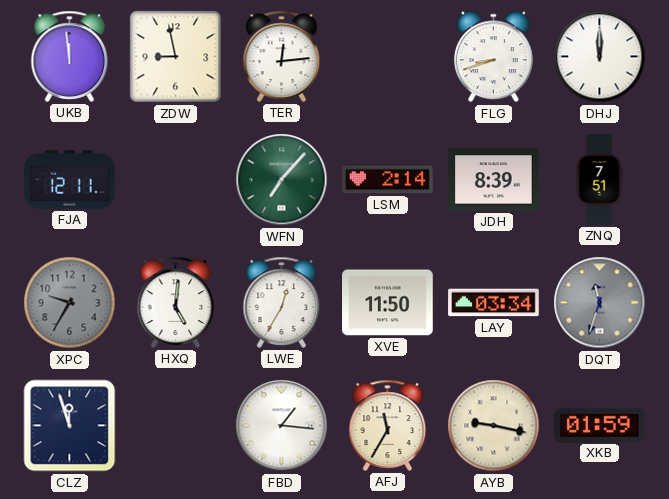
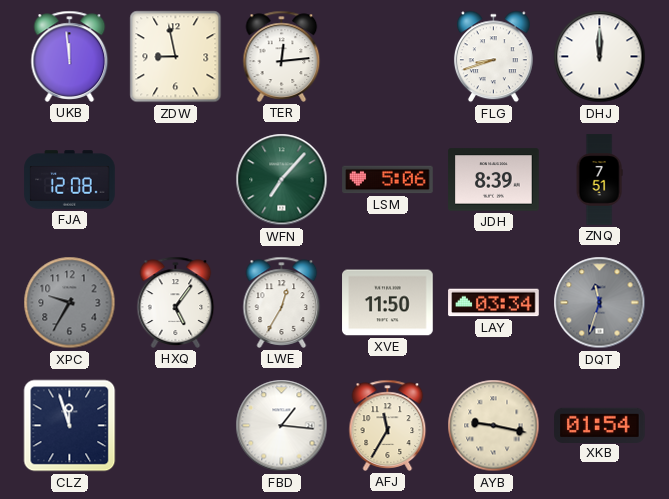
FJA: 12:11 -> 12:08 (70, 180)
LSM: 2:14 -> 5:06 (388, 180)
HXQ: 5:01 -> 5:06 (176, 302)
XKB: 01:59 -> 01:54 (600, 425)
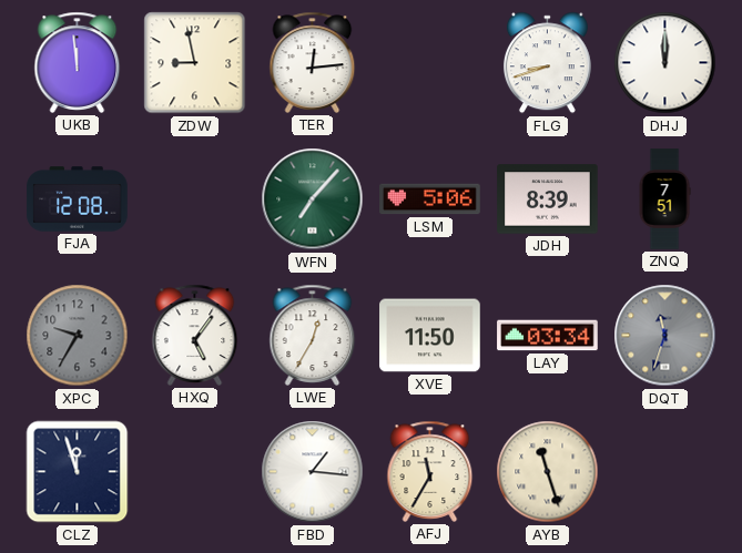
AYB: 9:17 -> 11:27 (548, 472)
XKB: 01:54 -> none (600, 425)
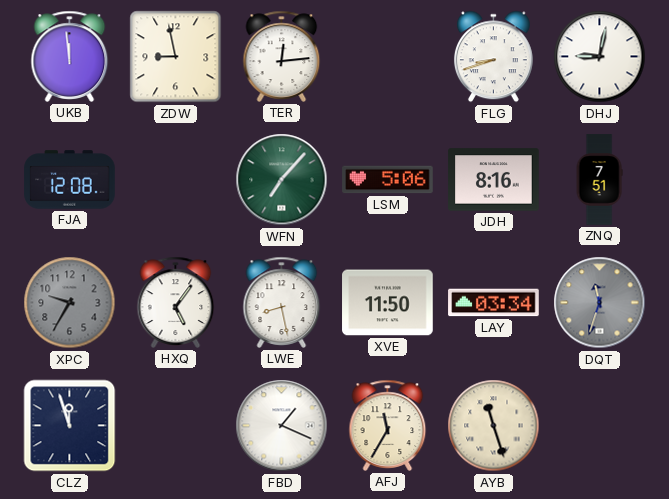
DHJ: 12:00 -> 9:02 (600, 57)
JDH: 8:39 -> 8:16 (494, 180)
LWE: 12:35 -> 8:28 (282, 302)
FBD: 1:16 -> 1:19 (282, 426)
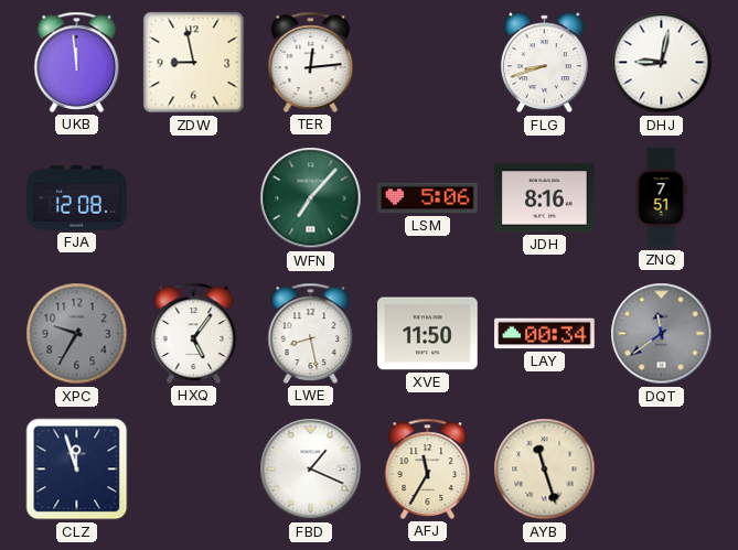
LAY: 03:34 -> 00:34 (545, 334)
DQT: 11:33 -> 11:39 (662, 334)
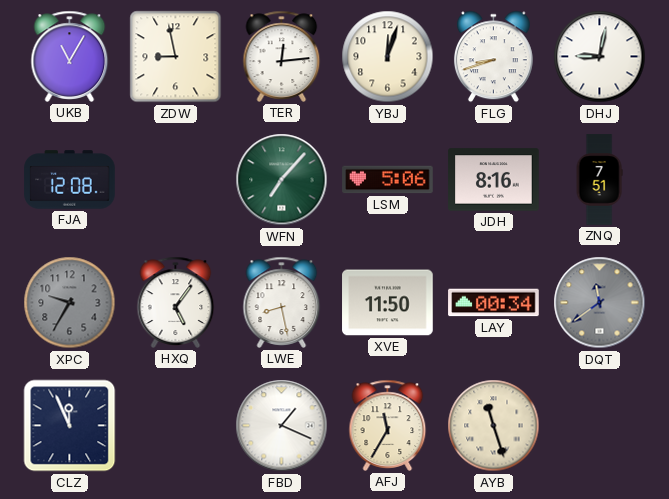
UKB: 11:59 -> 11:05 (70, 56)
YBJ: none -> 12:03 (388, 57)
CLZ: 11:57 -> 11:56 (70, 426)
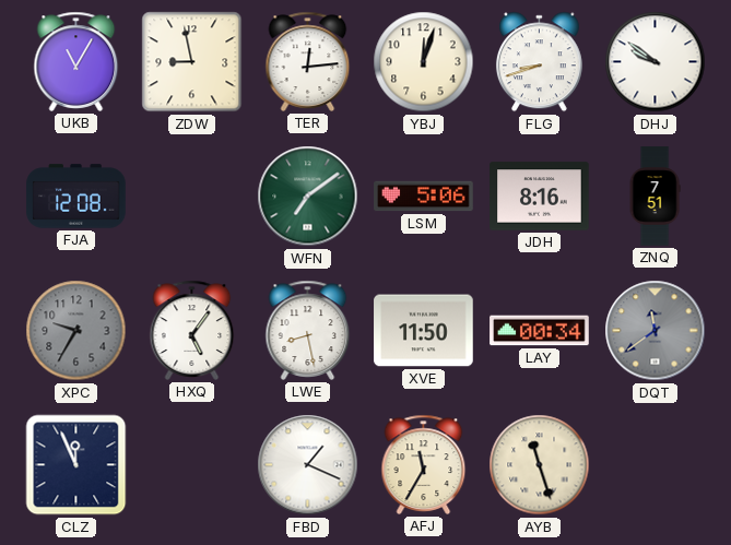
DHJ: 9:02 -> 9:51 (656, 62)
WFN: 7:07 -> 7:09 (308, 197)
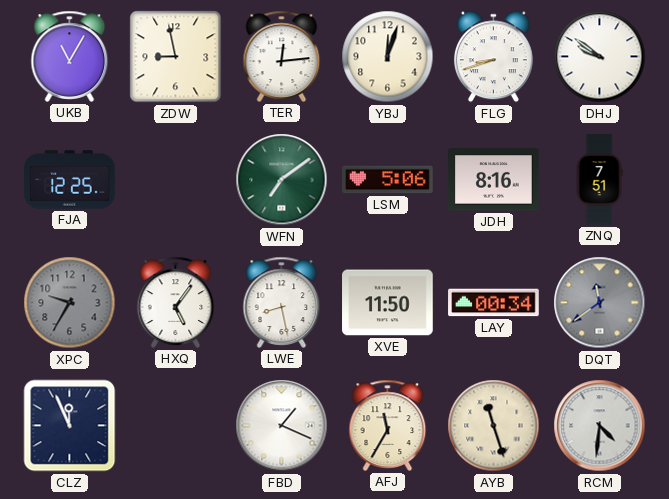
FJA: 12:08 -> 12:25 (70, 180)
RCM: none -> 4:31 (600, 426)
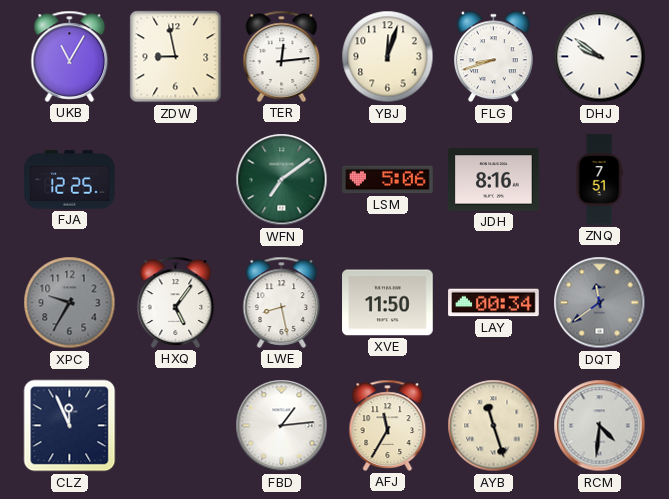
FBD: 1:19 -> 1:14 (282, 426)
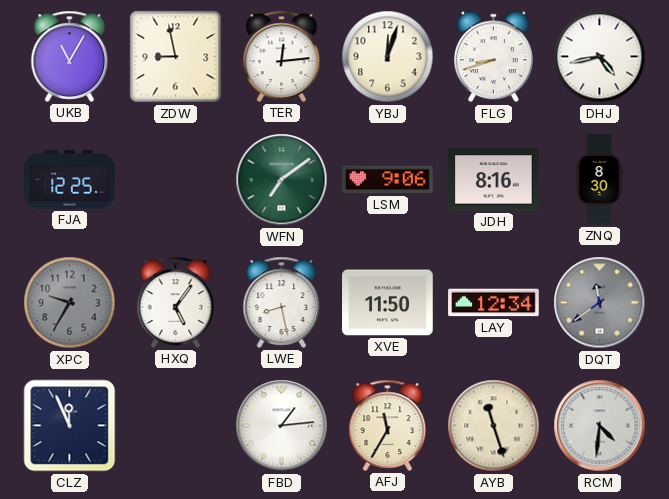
DHJ: 9:51 -> 4:43 (600, 57)
LSM: 5:06 -> 9:06 (388, 180)
ZNQ: 7:51 -> 8:30 (599, 180)
LAY: 00:34 -> 12:34 (494, 303)
